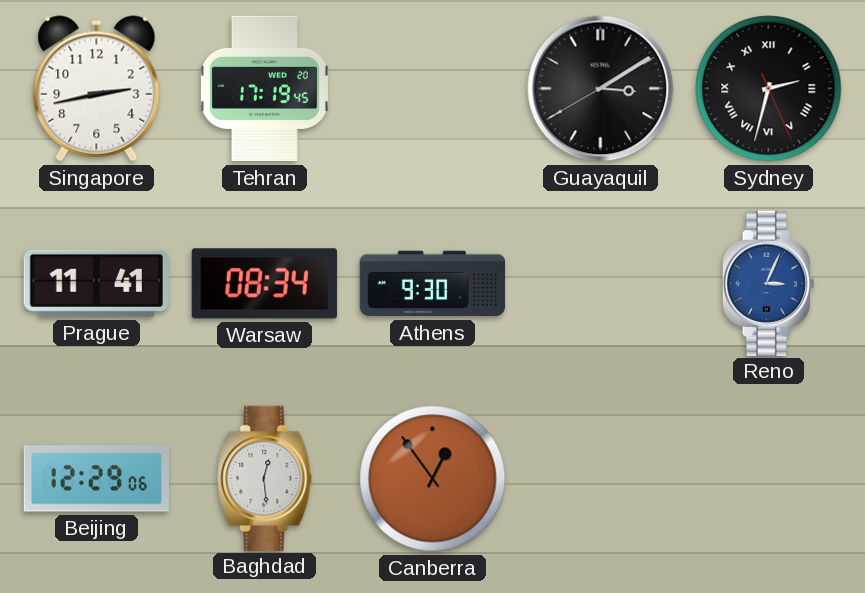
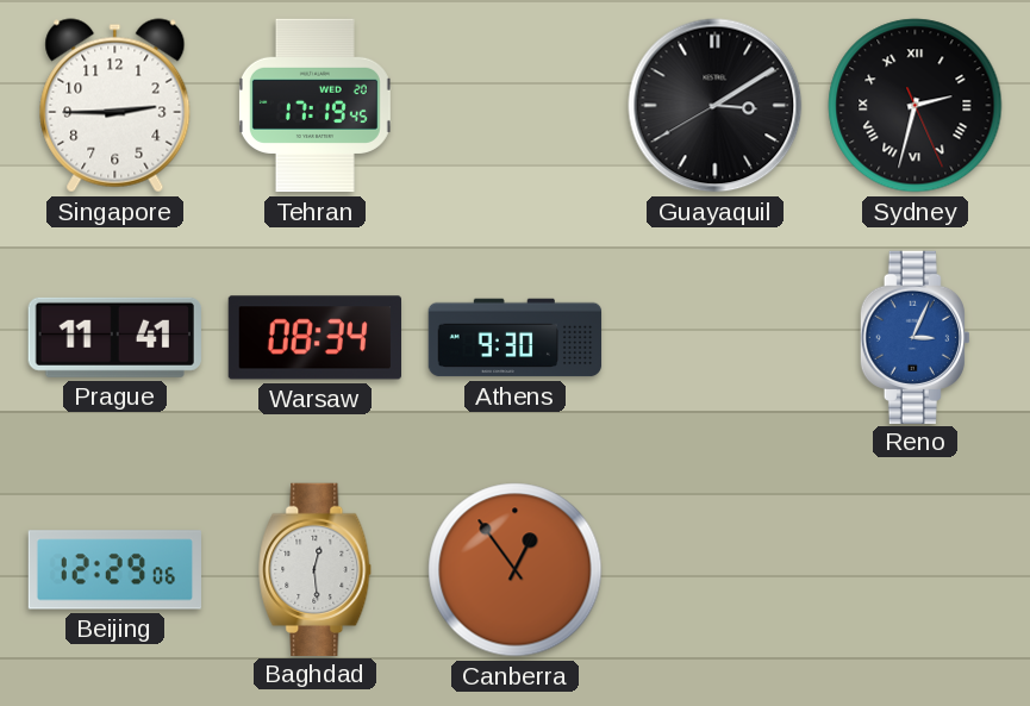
Singapore: 2:43 -> 2:45 (116, 106)
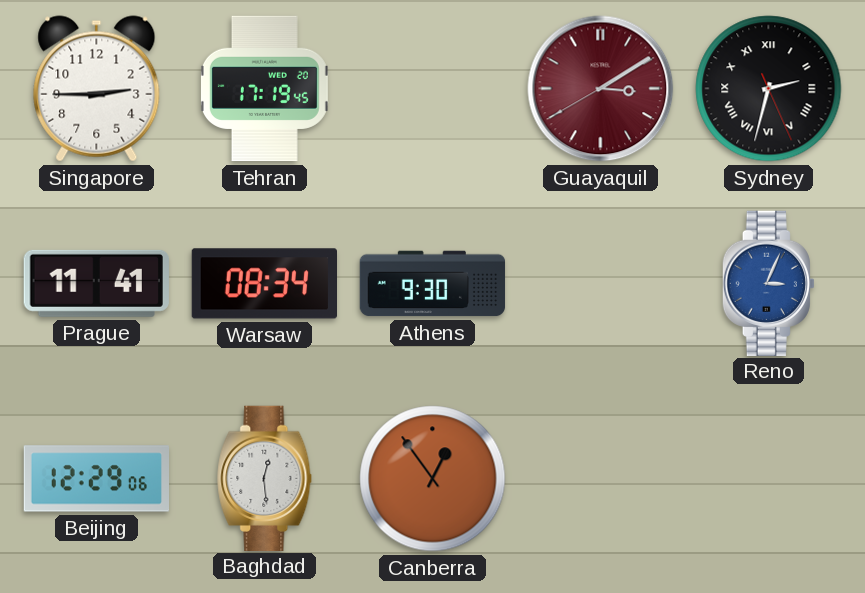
Guayaquil dial: black -> burgundy (601, 89)
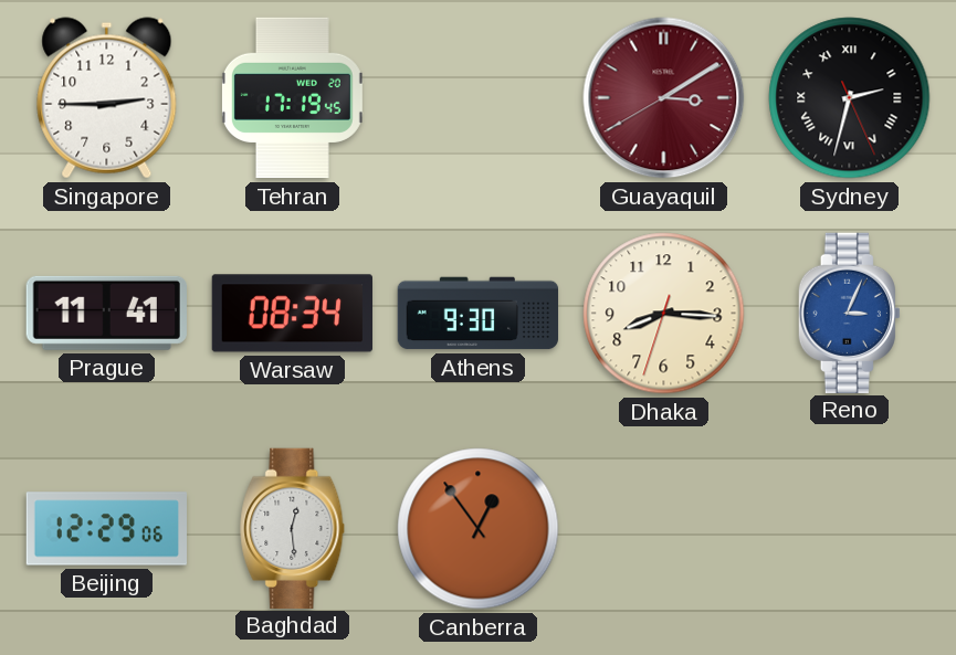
Dhaka: none -> 8:15 (664, 314)
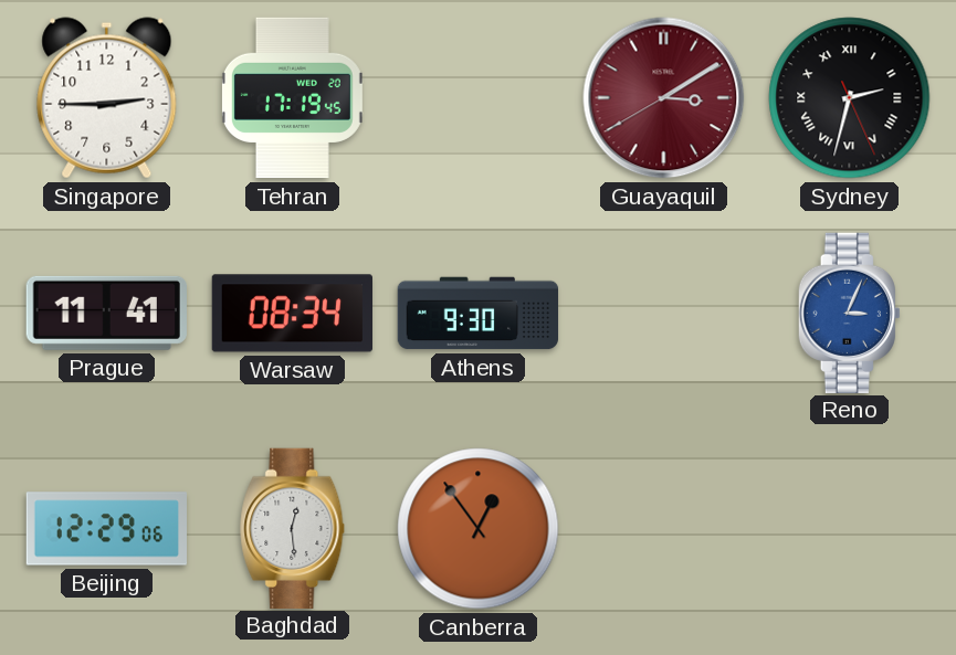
Dhaka: 8:15 -> none (664, 314)
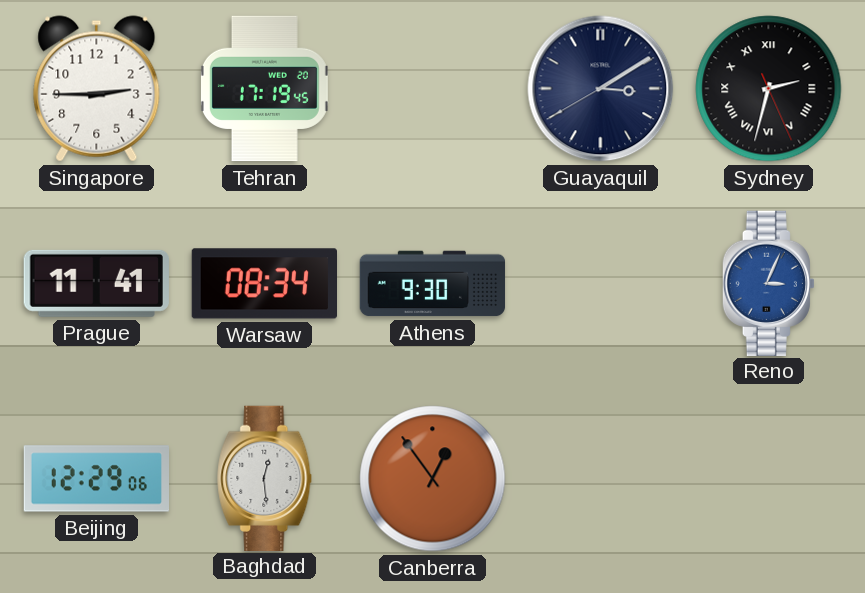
Guayaquil dial: burgundy -> navy (601, 89)
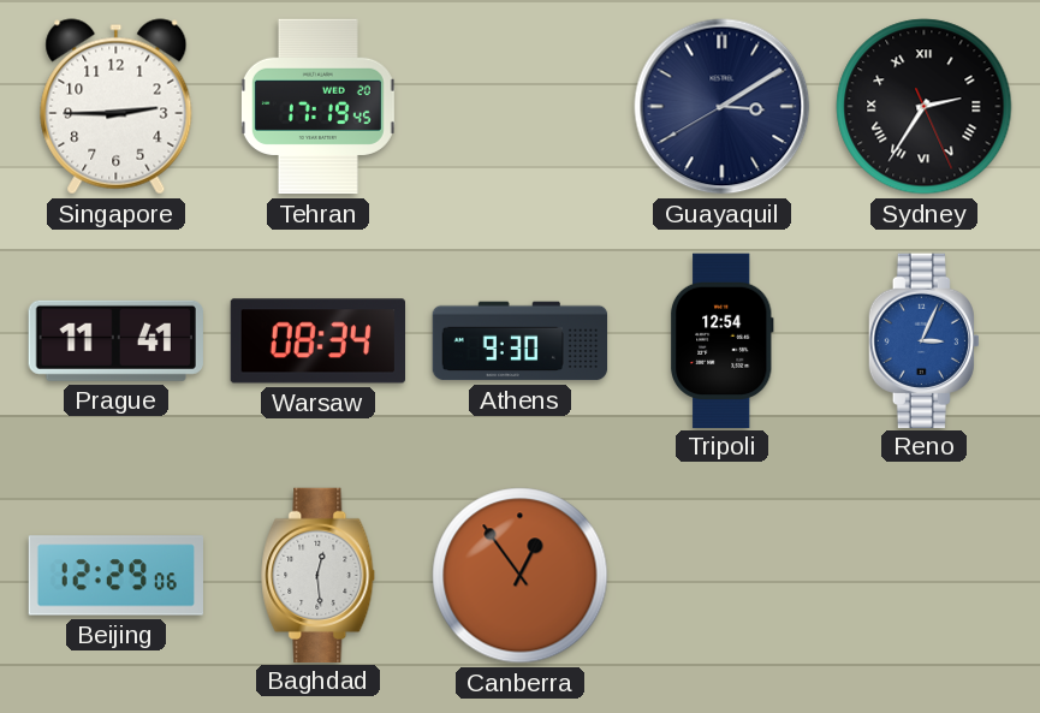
Sydney: 2:32 -> 2:35 (925, 107)
Tripoli: none -> 12:54 (721, 340)
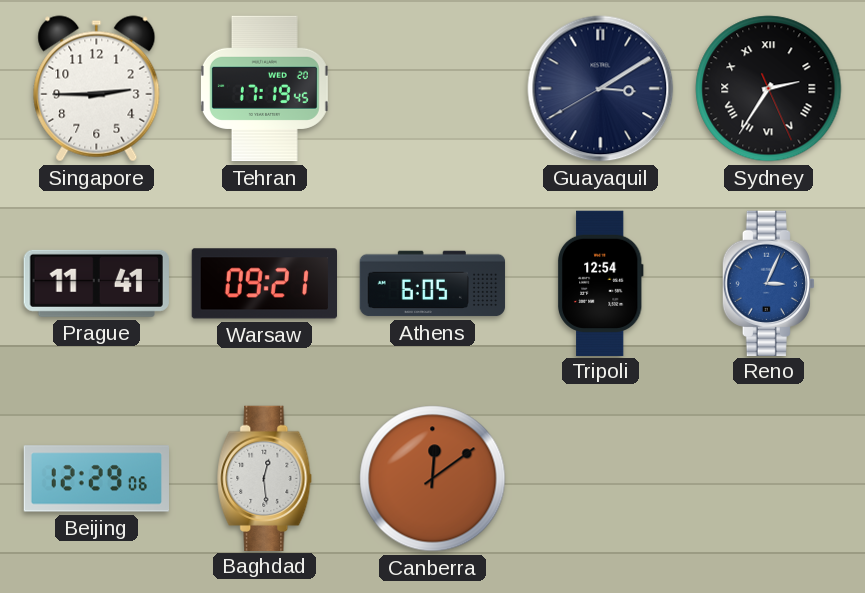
Warsaw: 08:34 -> 09:21 (264, 284)
Athens: 9:30 -> 6:05 (433, 284)
Canberra: 12:54 -> 12:09 (433, 479)
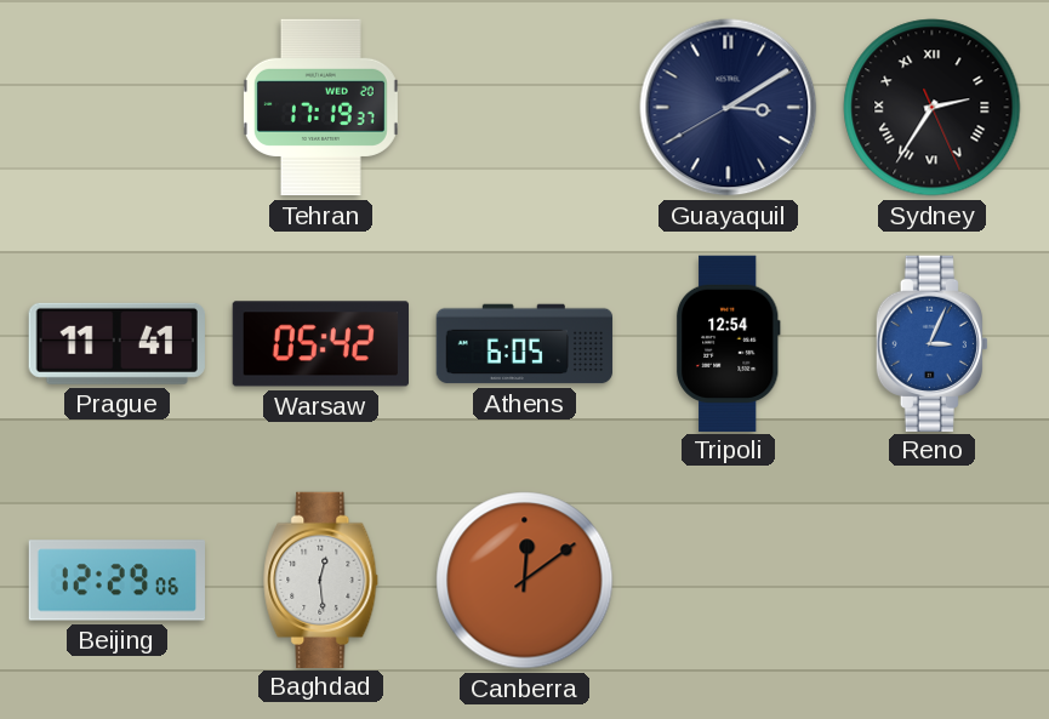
Singapore: 2:45 -> none (97, 89)
Tehran: 17:19:45 -> 17:19:37 (320, 108)
Warsaw: 09:21 -> 05:42 (320, 344)
